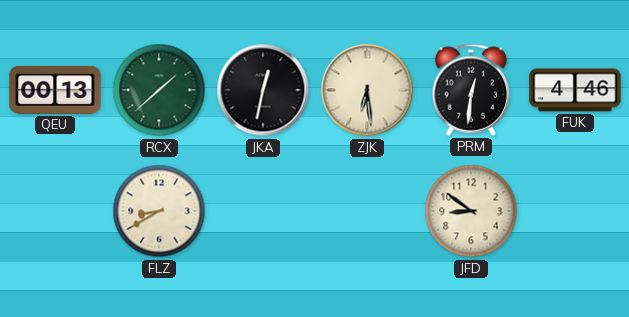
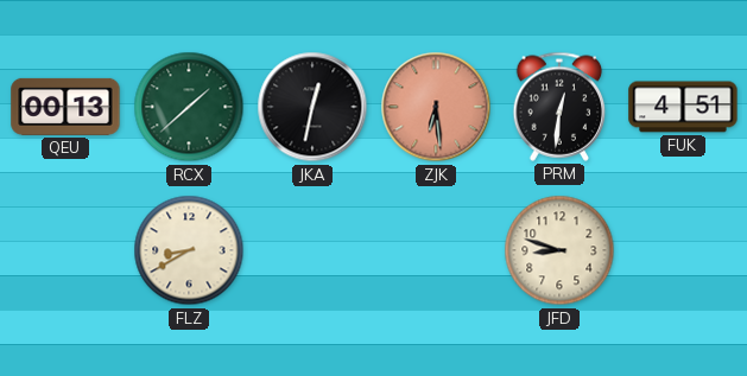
ZJK dial: cream -> salmon (436, 107)
FUK: 4:46 -> 4:51 (683, 107)
JFD: 8:51 -> 8:48 (559, 250)
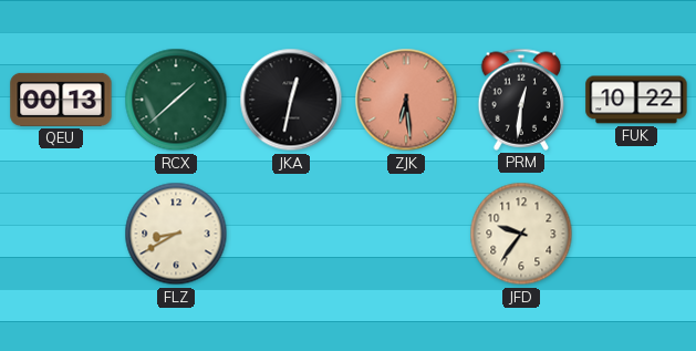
FUK: 4:51 -> 10:22 (636, 100)
JFD: 8:48 -> 9:36 (521, 234)
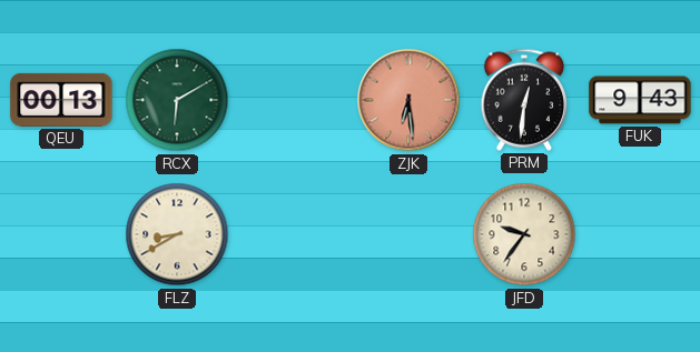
RCX: 1:38 -> 6:10 (177, 100)
JKA: 12:32 -> none (291, 100)
FUK: 10:22 -> 9:43 (640, 100)
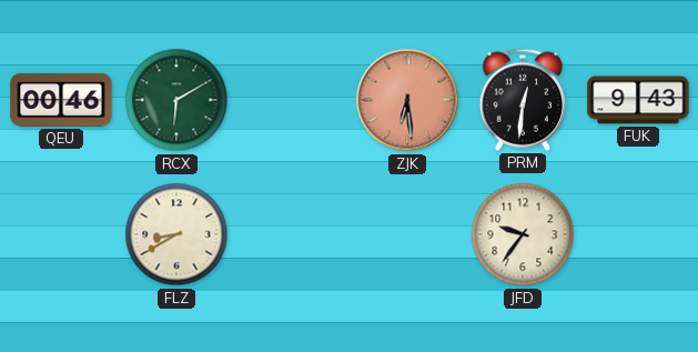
QEU: 00:13 -> 00:46 (61, 100)
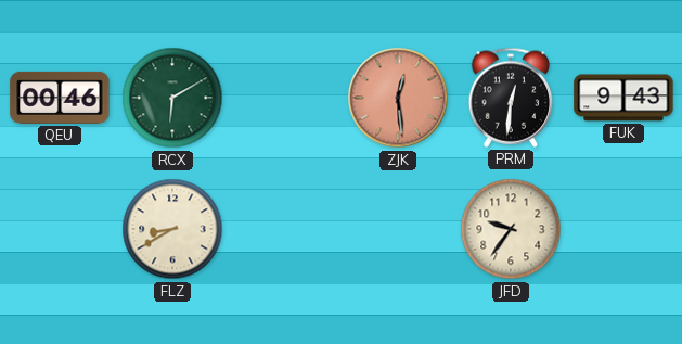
ZJK: 6:29 -> 12:29 (398, 98)
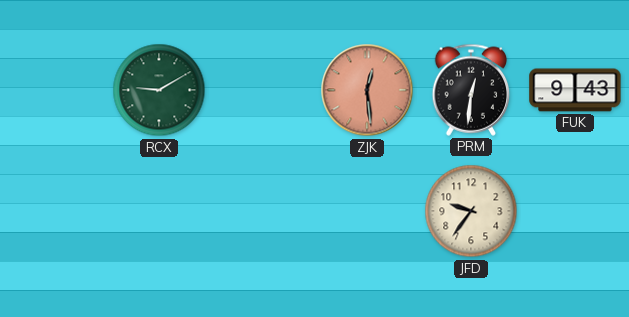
QEU: 00:46 -> none (60, 98)
RCX: 6:10 -> 9:10 (159, 90)
FLZ: 8:40 -> none (172, 229)
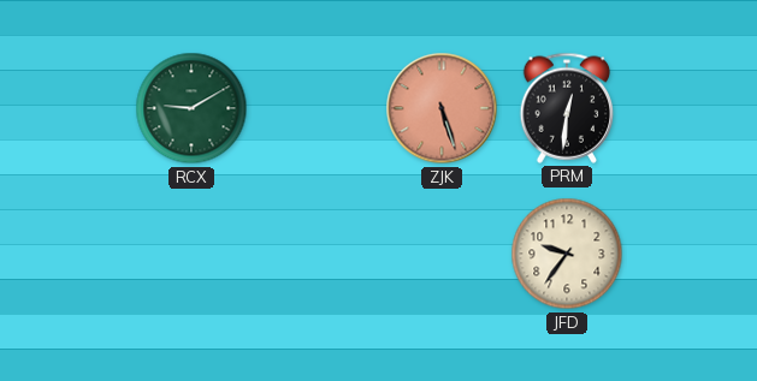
ZJK: 12:29 -> 5:27 (442, 108)
FUK: 9:43 -> none (575, 90)
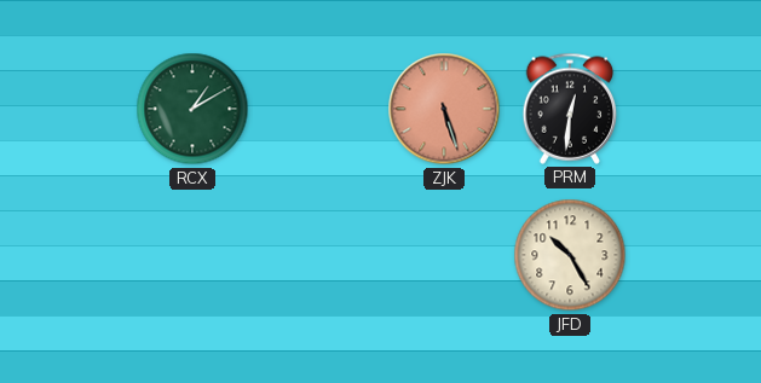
RCX: 9:10 -> 1:10 (192, 109)
JFD: 9:36 -> 10:25 (570, 255)
